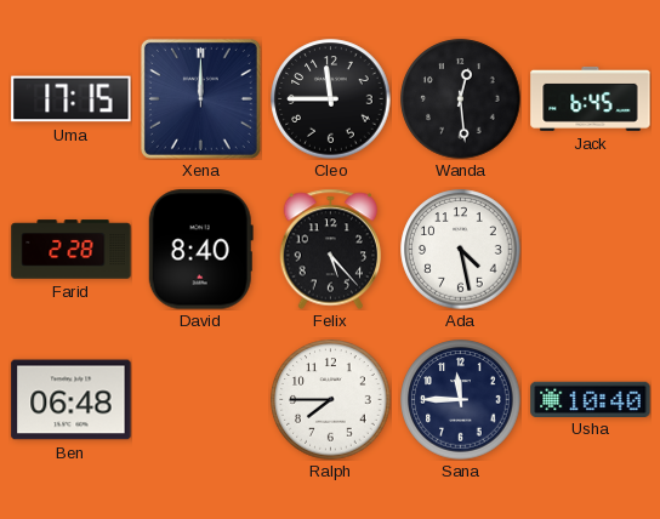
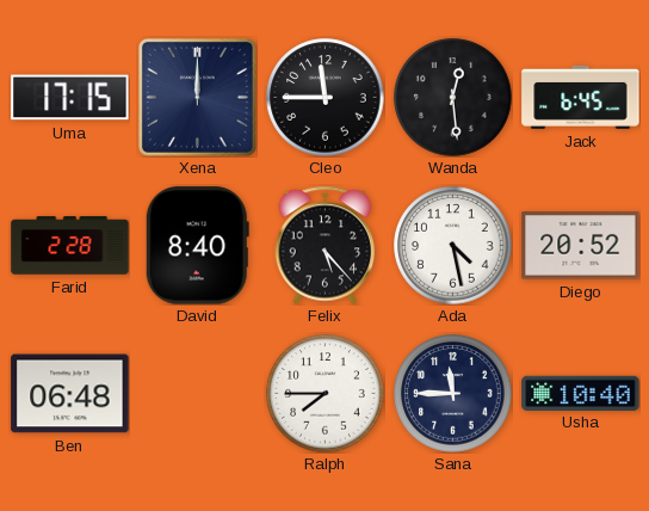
Diego: none -> 20:52 (581, 246)
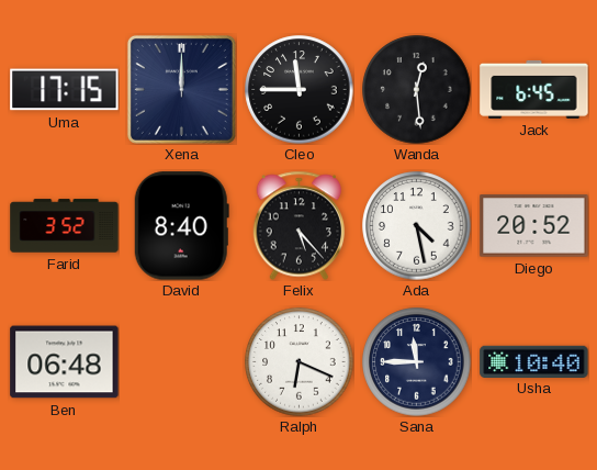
Farid: 2:28 -> 3:52 (65, 226)
Ralph: 7:45 -> 6:19 (300, 362)
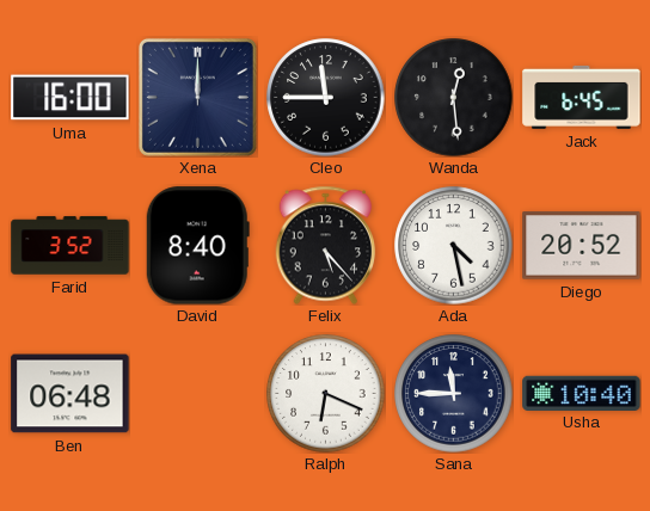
Uma: 17:15 -> 16:00 (70, 98)
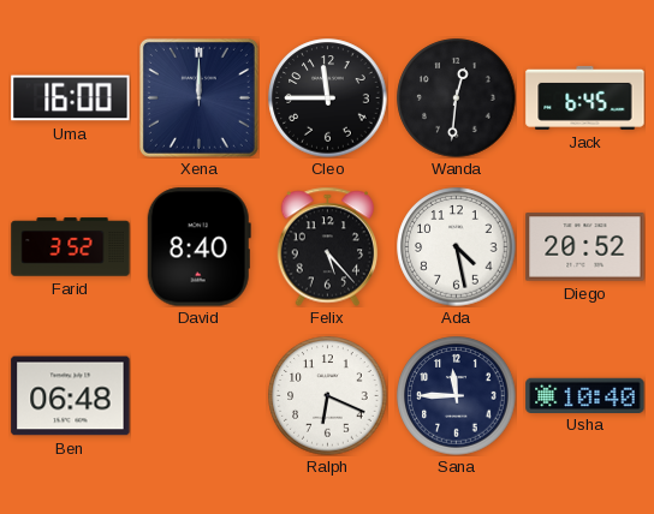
Wanda: 12:29 -> 12:31 (457, 98)
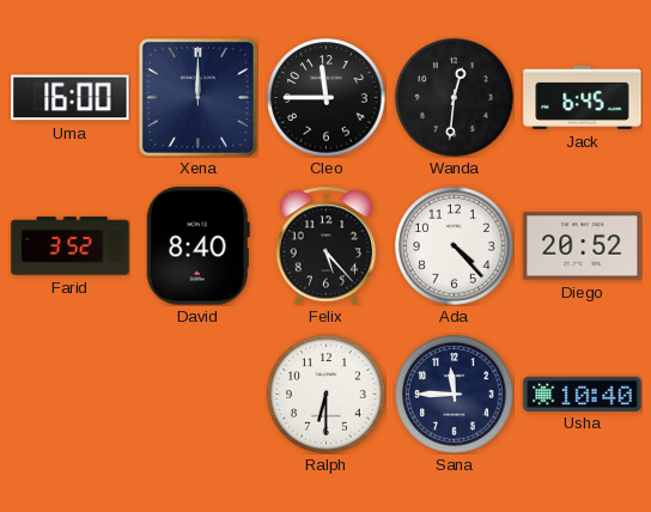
Ada: 4:28 -> 4:23 (455, 246)
Ben: 06:48 -> none (71, 396)
Ralph: 6:19 -> 6:30 (327, 395)
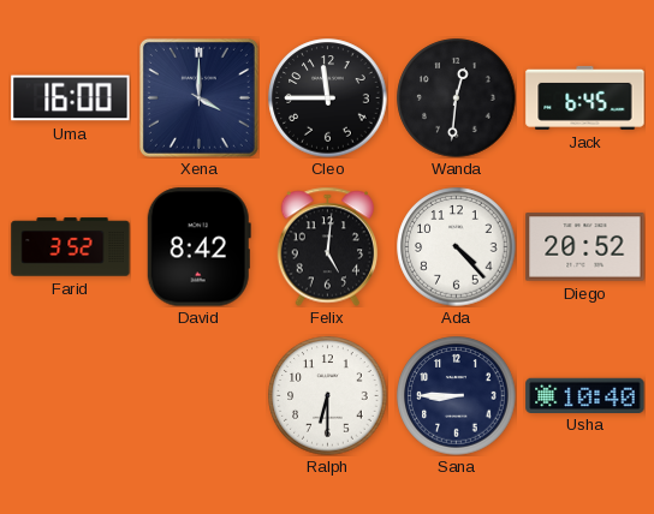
Xena: 12:00 -> 4:00 (198, 97)
David: 8:40 -> 8:42 (198, 247)
Felix: 5:23 -> 5:01 (328, 246)
Sana: 11:45 -> 8:45 (457, 396)
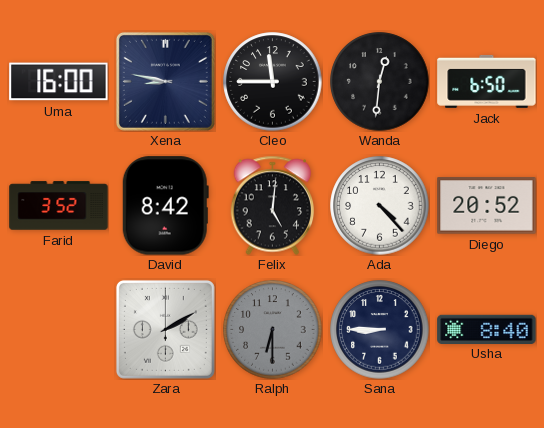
Xena: 4:00 -> 8:47 (165, 81)
Jack: 6:45 -> 6:50 (487, 81)
Zara: none -> 2:10 (165, 329)
Ralph dial: white -> grey (273, 330)
Usha: 10:40 -> 8:40 (487, 329)
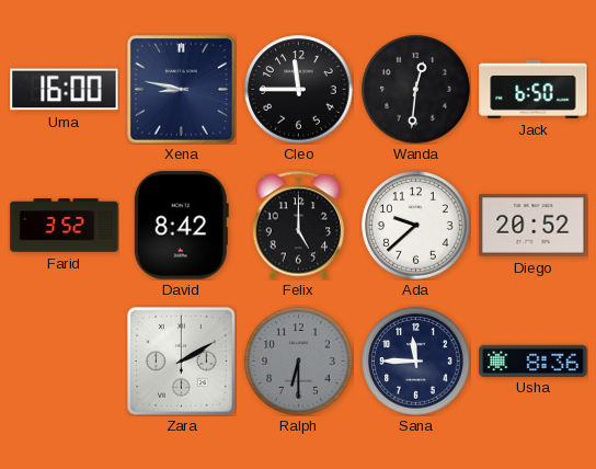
Felix: 5:01 -> 5:00 (299, 225)
Ada: 4:23 -> 9:38 (416, 226)
Sana: 8:45 -> 11:45 (416, 362)
Usha: 8:40 -> 8:36 (534, 361)
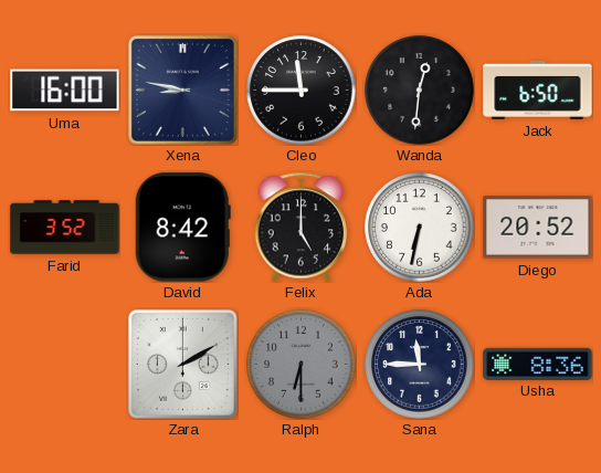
Ada: 9:38 -> 6:32 (420, 228)
